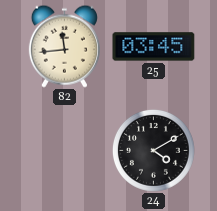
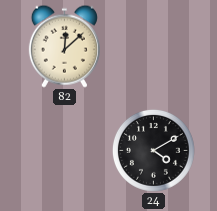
82: 11:44 -> 12:08 (64, 46)
25: 03:45 -> none (154, 47)
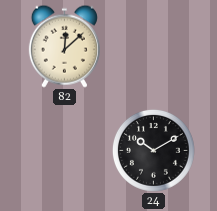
24: 4:10 -> 10:10 (153, 150)
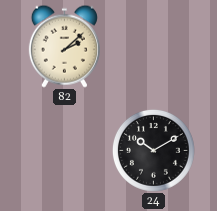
82: 12:08 -> 2:08 (64, 46)
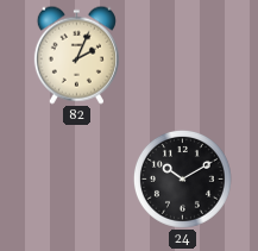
82: 2:08 -> 2:04 (76, 55)
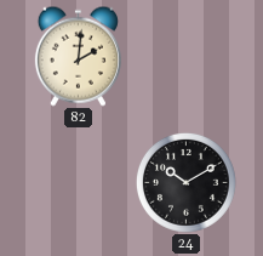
82: 2:04 -> 2:01 (78, 56)
